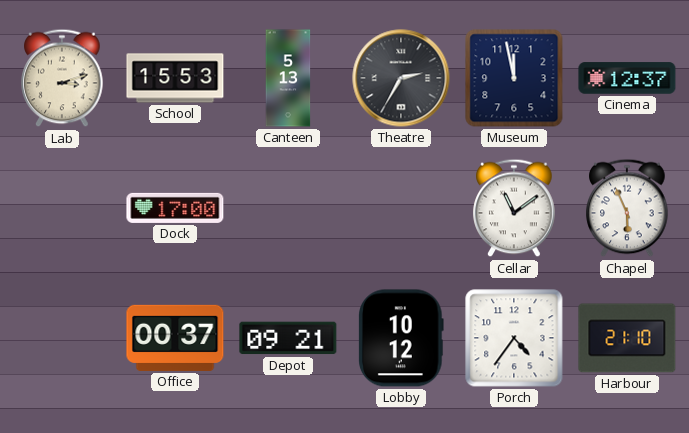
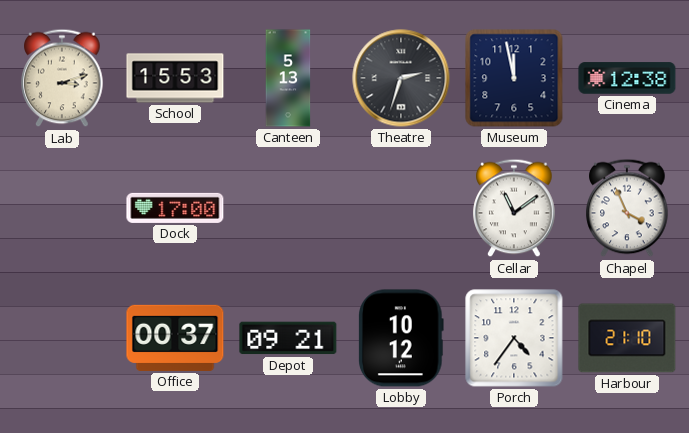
Theatre: 2:35 -> 2:33 (401, 78)
Cinema: 12:37 -> 12:38 (627, 78)
Chapel: 5:56 -> 3:56 (627, 208)
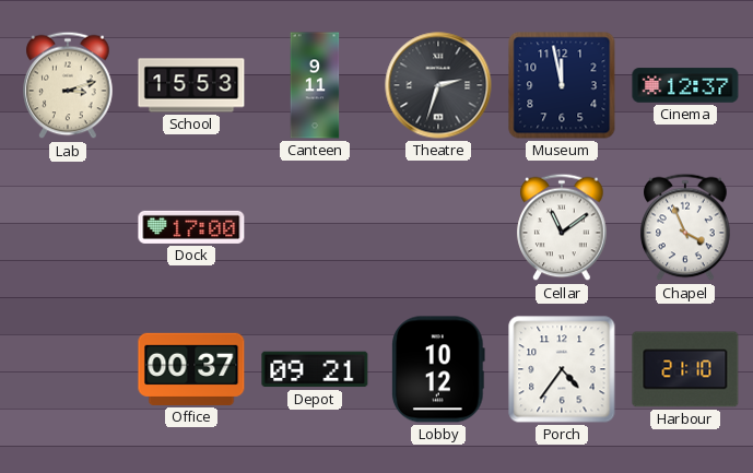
Canteen: 5:13 -> 9:11 (315, 85)
Cinema: 12:38 -> 12:37 (685, 85)
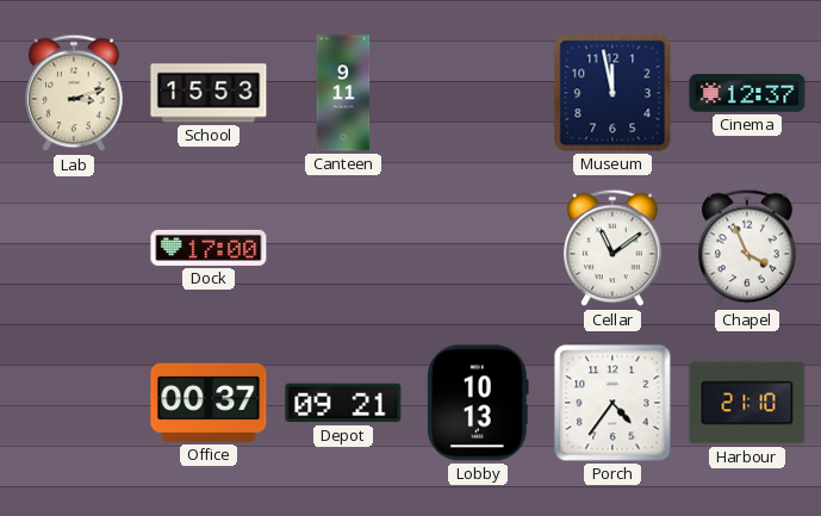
Theatre: 2:33 -> none (438, 85)
Lobby: 10:12 -> 10:13 (479, 403)
